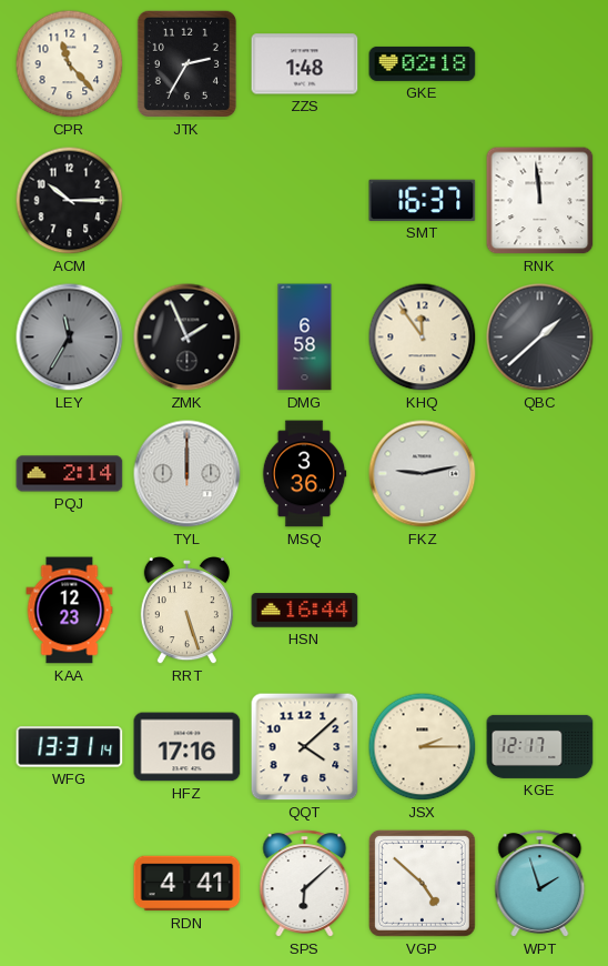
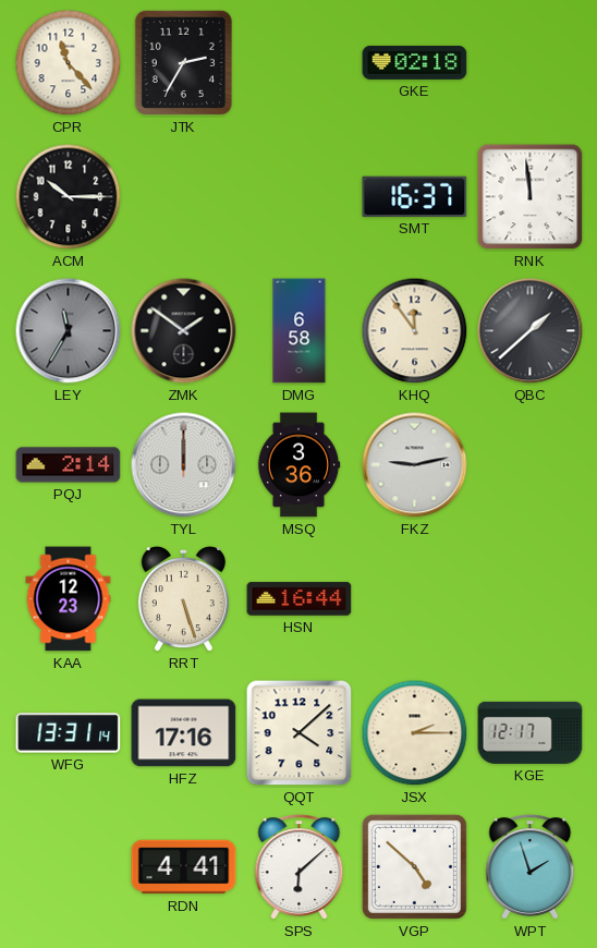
ZZS: 1:48 -> none (305, 64)
ZMK: 1:56 -> 1:51 (184, 331)
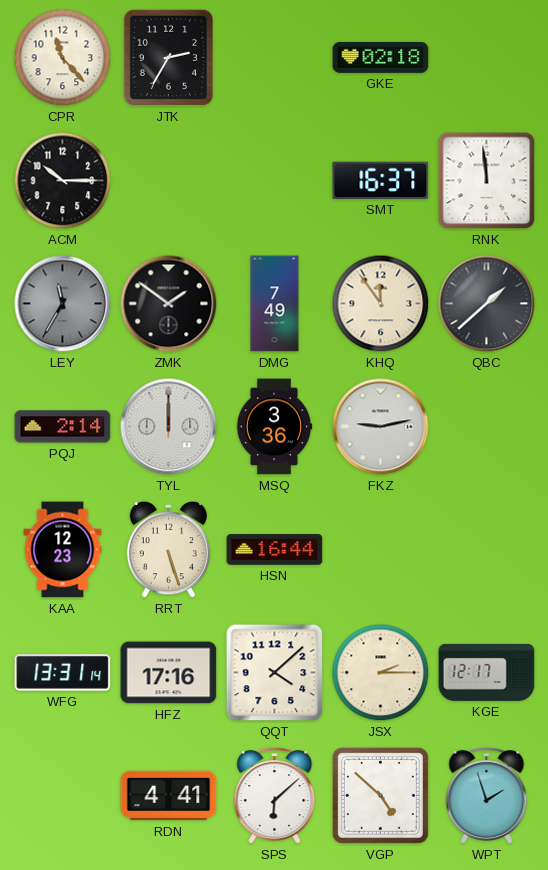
DMG: 6:58 -> 7:49 (275, 304)
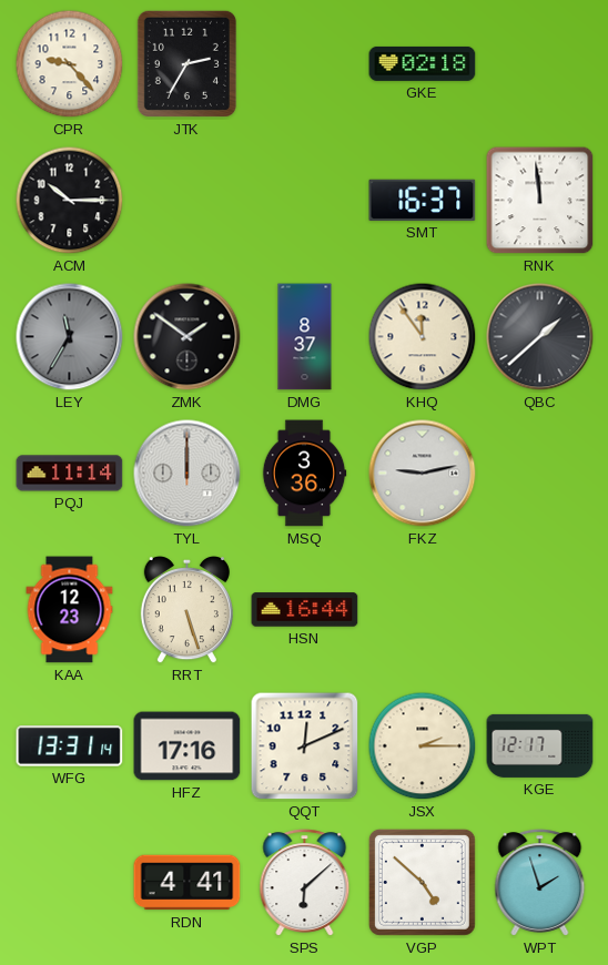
CPR: 11:23 -> 9:23 (70, 64)
DMG: 7:49 -> 8:37 (305, 337)
PQJ: 2:14 -> 11:14 (70, 474)
QQT: 4:08 -> 12:11 (305, 746)
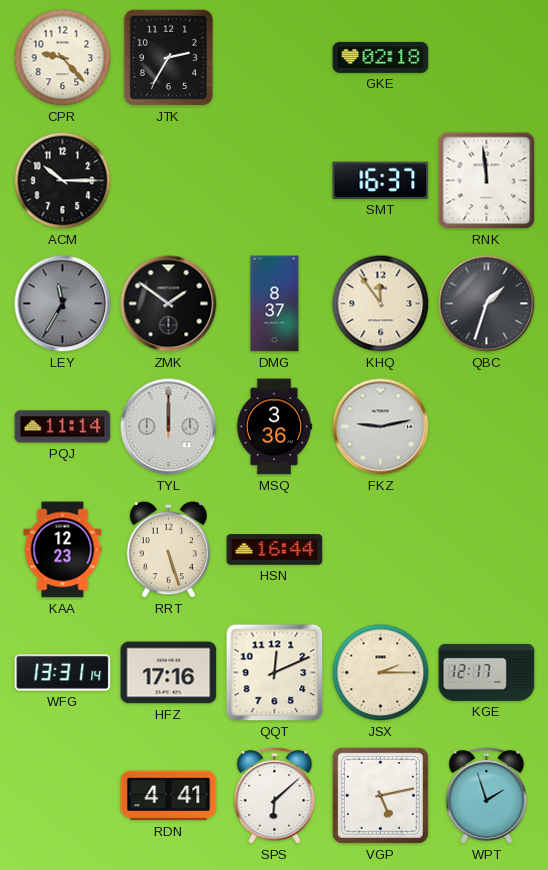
QBC: 1:38 -> 1:33 (487, 304)
VGP: 4:52 -> 5:13 (380, 795)
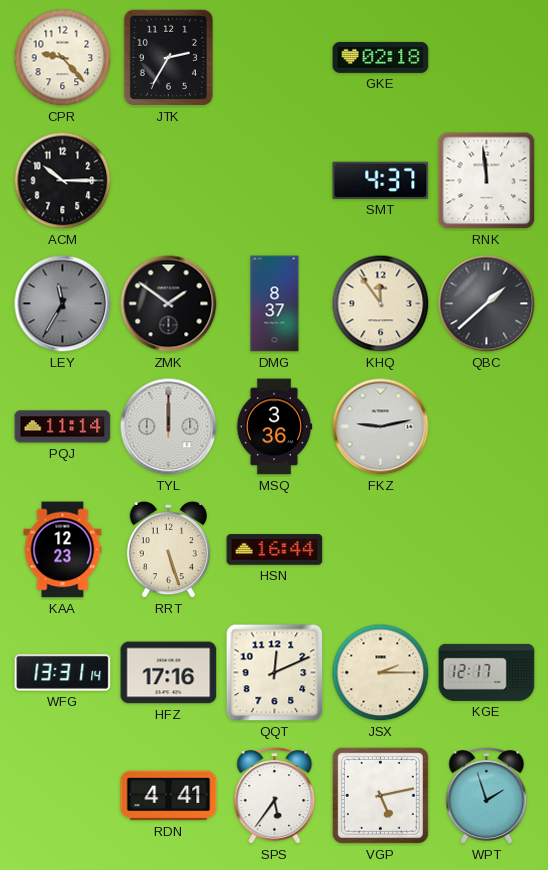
SMT: 16:37 -> 4:37 (381, 180)
QBC: 1:33 -> 1:38 (487, 304)
SPS: 6:08 -> 5:36 (275, 796)
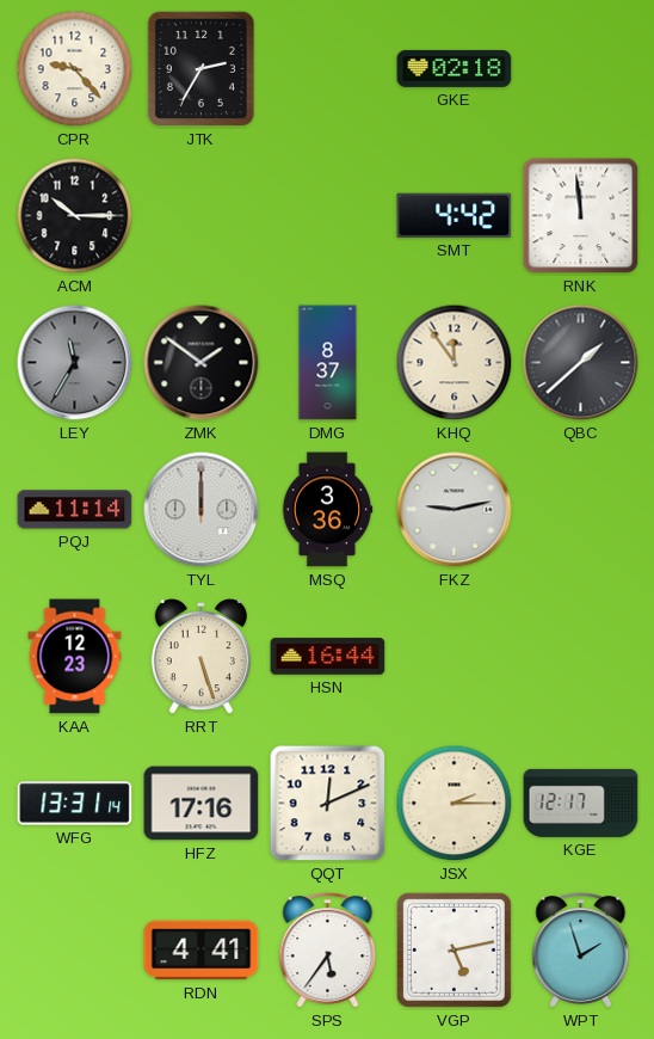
SMT: 4:37 -> 4:42 (455, 215)
